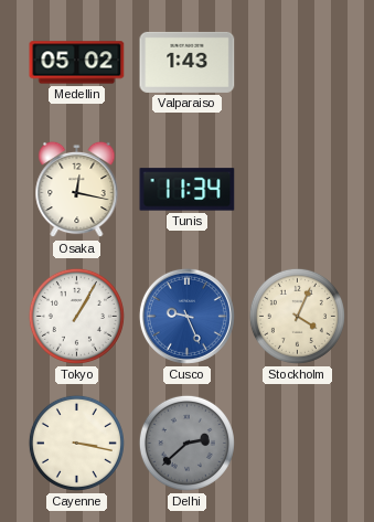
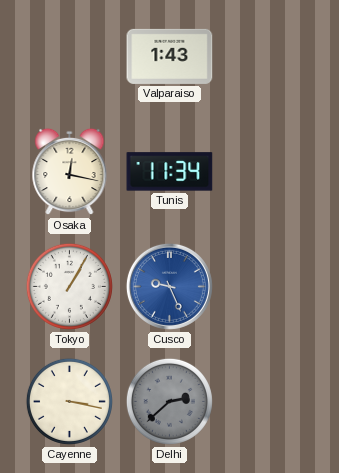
Medellin: 05:02 -> none (77, 63)
Stockholm: 4:04 -> none (297, 316)
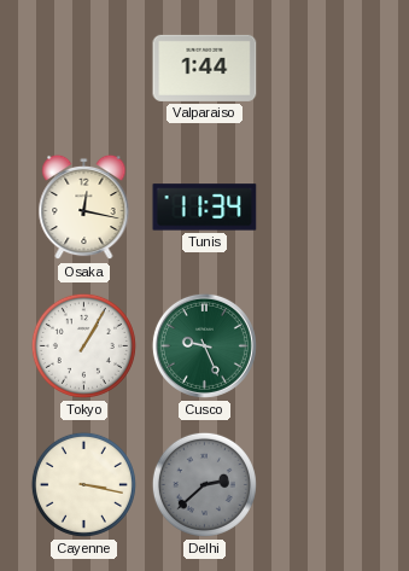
Valparaiso: 1:43 -> 1:44 (205, 68)
Cusco dial: blue -> green (204, 345)
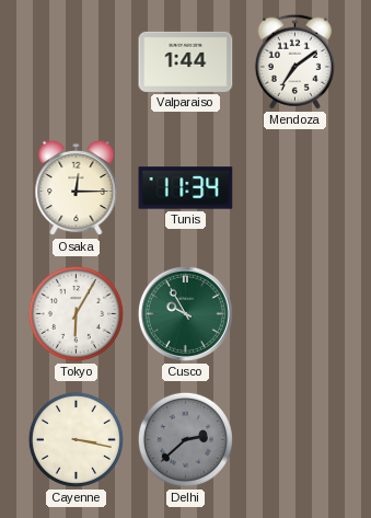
Mendoza: none -> 7:09 (294, 61)
Osaka: 12:17 -> 12:15 (77, 188)
Tokyo: 1:05 -> 6:05 (76, 313)
Cusco: 9:26 -> 9:55 (185, 313)
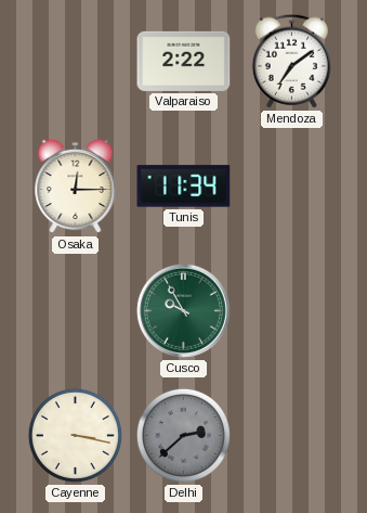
Valparaiso: 1:44 -> 2:22 (184, 61)
Tokyo: 6:05 -> none (76, 313)
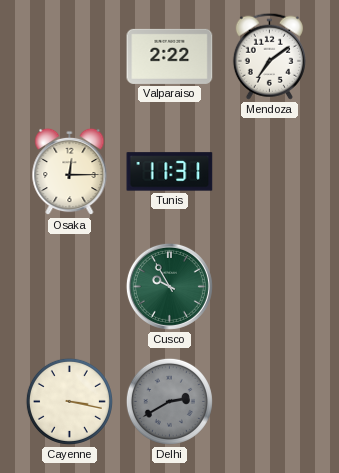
Tunis: 11:34 -> 11:31 (170, 172)
Delhi: 2:38 -> 2:40 (169, 401)
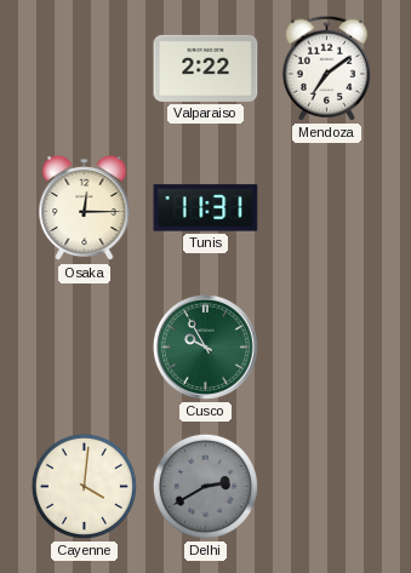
Cayenne: 3:17 -> 4:01 (84, 486)
